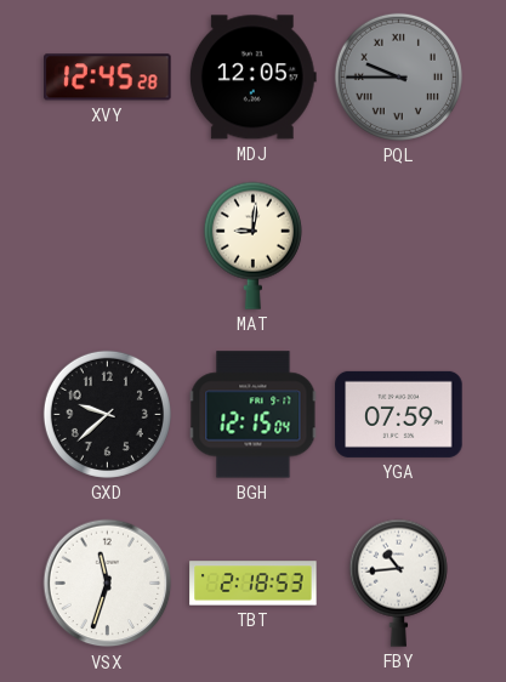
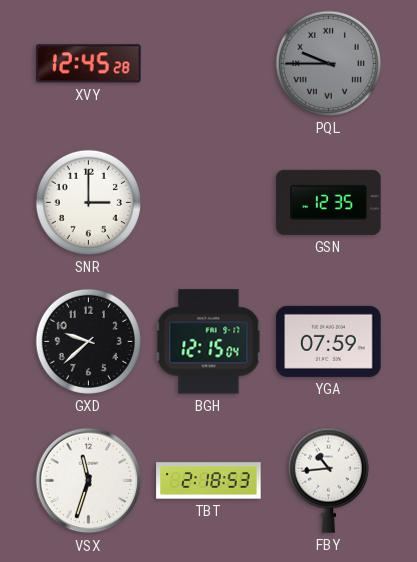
MDJ: 12:05 -> none (252, 78)
SNR: none -> 3:00 (88, 202)
MAT: 9:01 -> none (252, 245)
GSN: none -> 12:35 (329, 202)
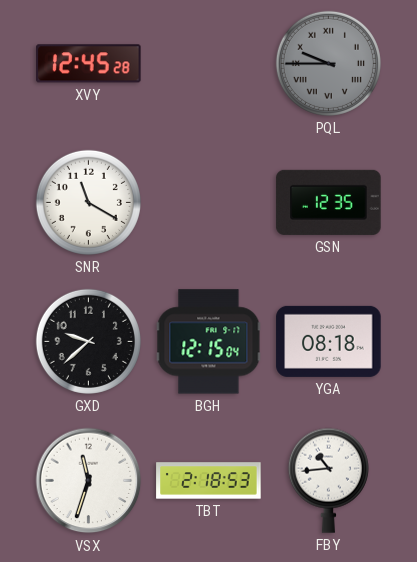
SNR: 3:00 -> 11:20 (88, 202)
YGA: 07:59 -> 08:18 (329, 341)
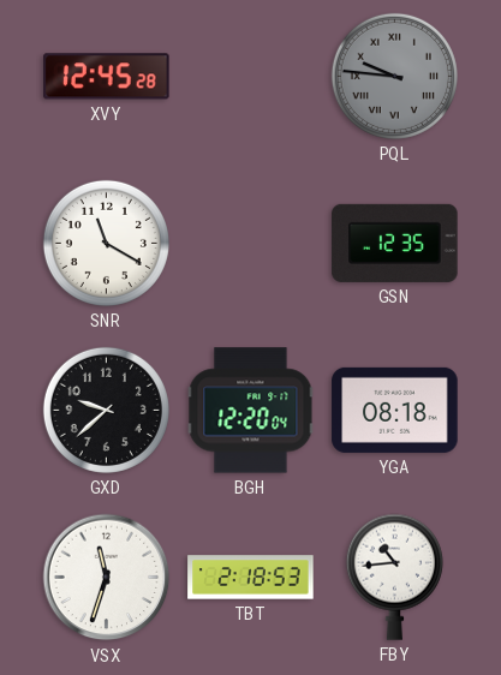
PQL: 9:45 -> 9:46 (394, 76)
BGH: 12:15 -> 12:20 (251, 411)
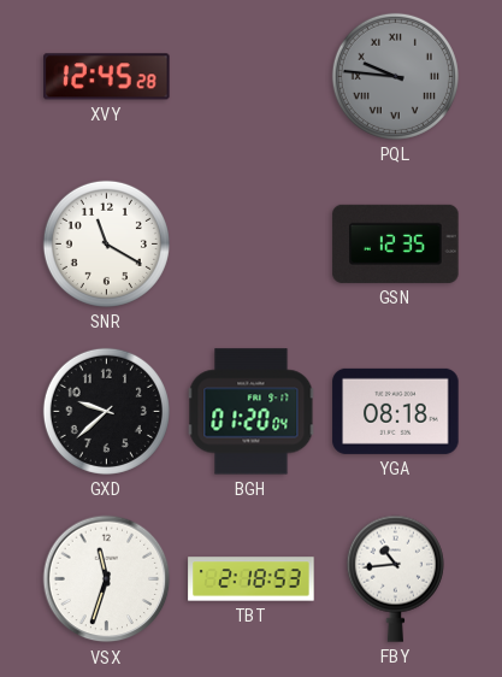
BGH: 12:20 -> 01:20 (252, 412)
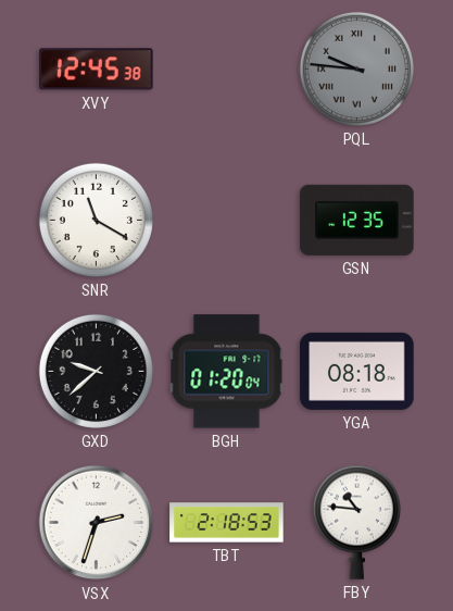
XVY: 12:45:28 -> 12:45:38 (97, 70)
VSX: 11:33 -> 2:33 (97, 523)
FBY: 10:44 -> 10:46 (356, 522)
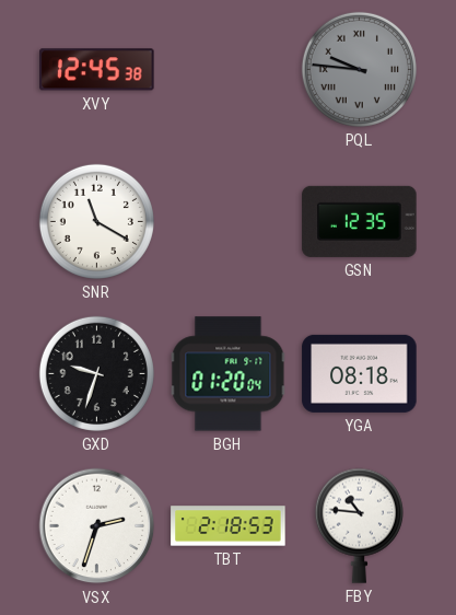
GXD: 9:38 -> 9:33 (96, 373)
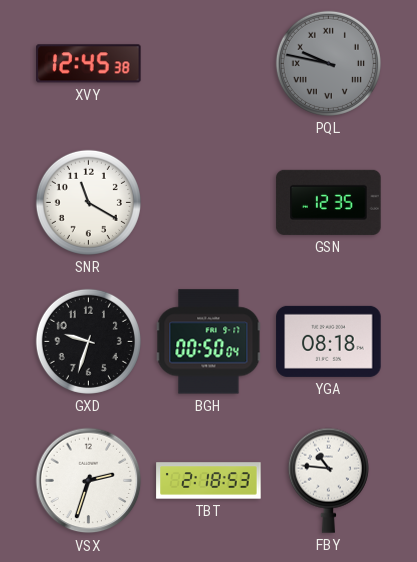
PQL: 9:46 -> 9:47 (328, 63)
BGH: 01:20 -> 00:50 (209, 342)
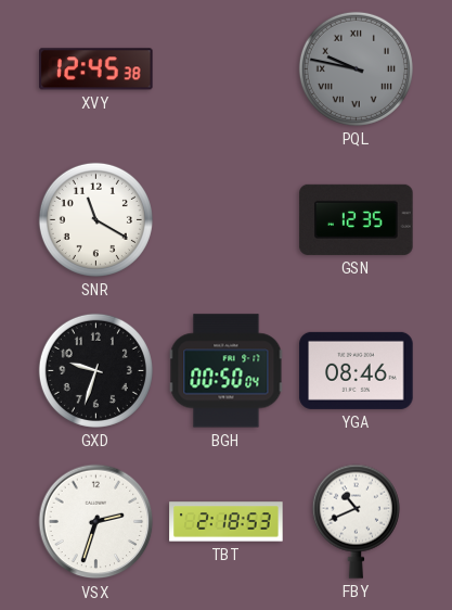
YGA: 08:18 -> 08:46 (357, 370)
FBY: 10:46 -> 10:41 (356, 521)
